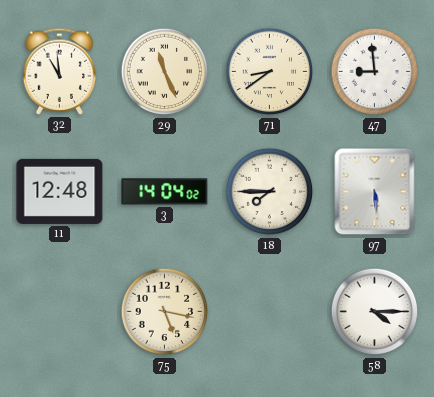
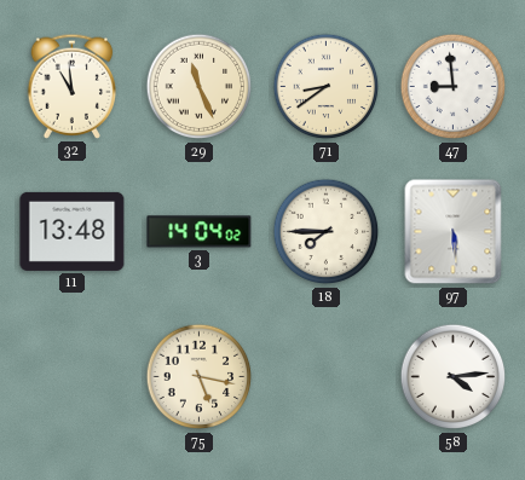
11: 12:48 -> 13:48 (73, 231)
58: 4:15 -> 4:14 (454, 377)
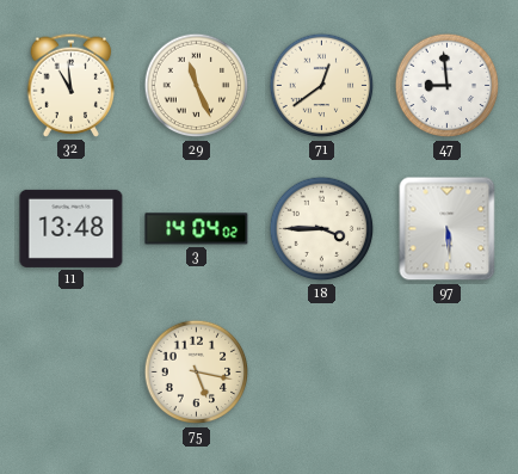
71: 8:39 -> 12:39 (322, 86)
18: 7:45 -> 3:45 (322, 229)
58: 4:14 -> none (454, 377)
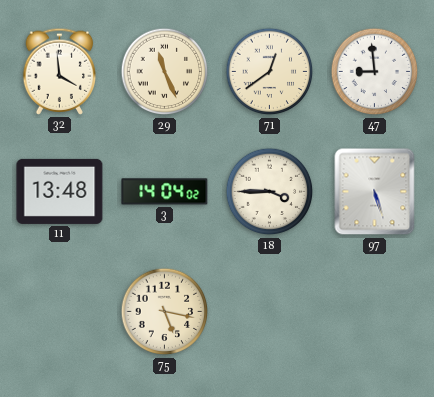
32: 10:59 -> 3:59 (60, 71)
97: 5:29 -> 5:27 (375, 192)
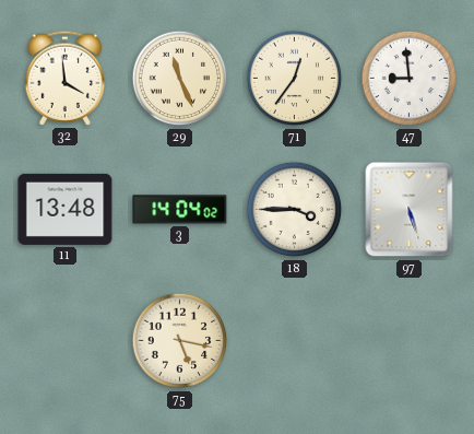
71: 12:39 -> 12:36 (295, 79)
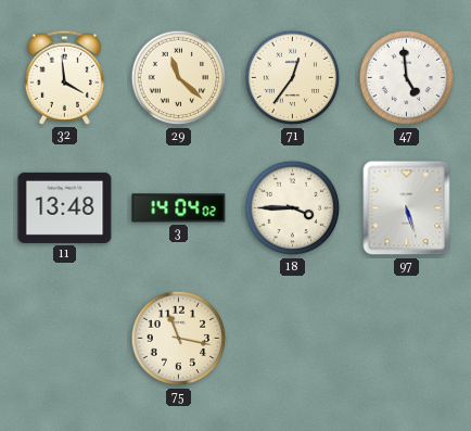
29: 11:26 -> 11:22 (179, 78)
47: 8:59 -> 4:59 (407, 78)
75: 5:17 -> 11:17 (179, 339)
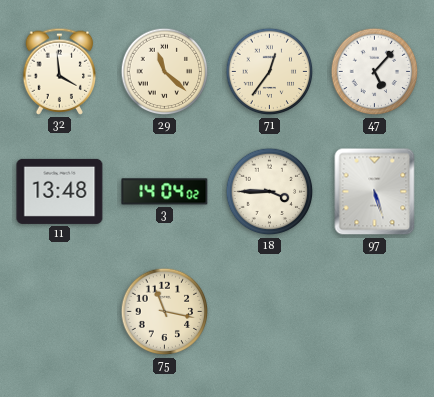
47: 4:59 -> 5:07 (375, 72)
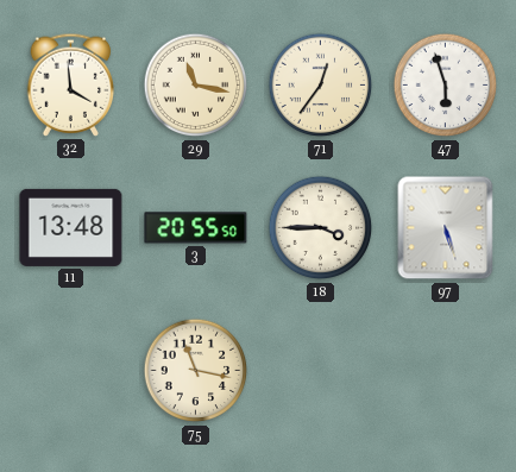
29: 11:22 -> 11:17 (196, 86)
47: 5:07 -> 5:57 (446, 86)
3: 14:04 -> 20:55 (196, 228)
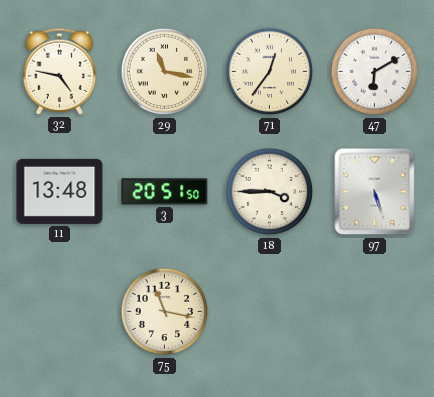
32: 3:59 -> 4:47 (60, 71)
47: 5:57 -> 6:10 (375, 72)
3: 20:55 -> 20:51 (165, 192)
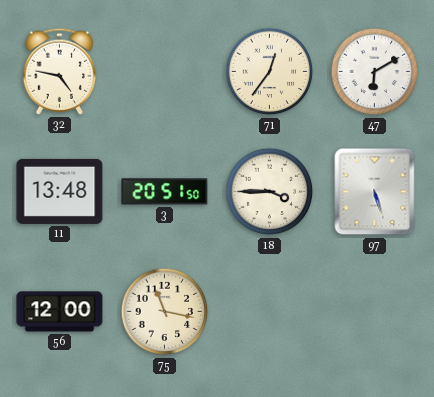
29: 11:17 -> none (165, 72)
56: none -> 12:00 (60, 312)
